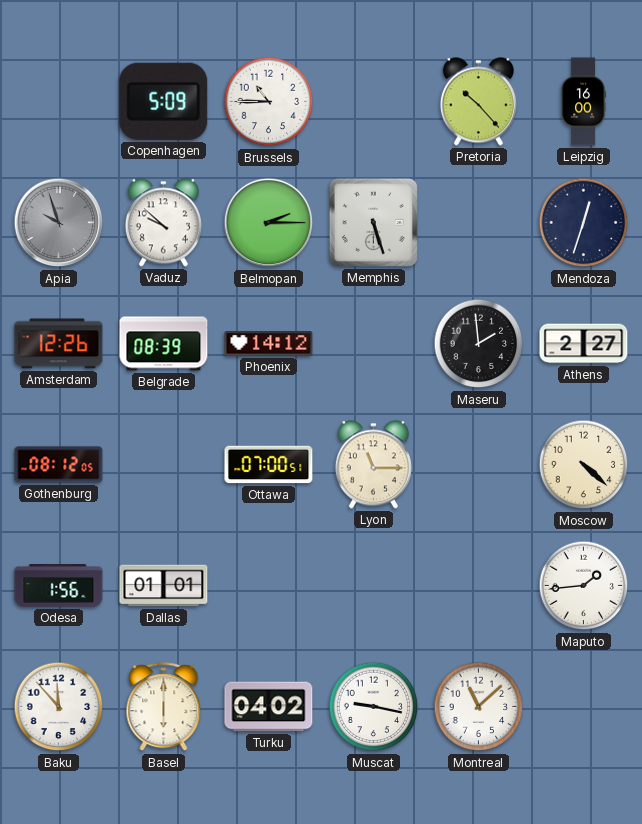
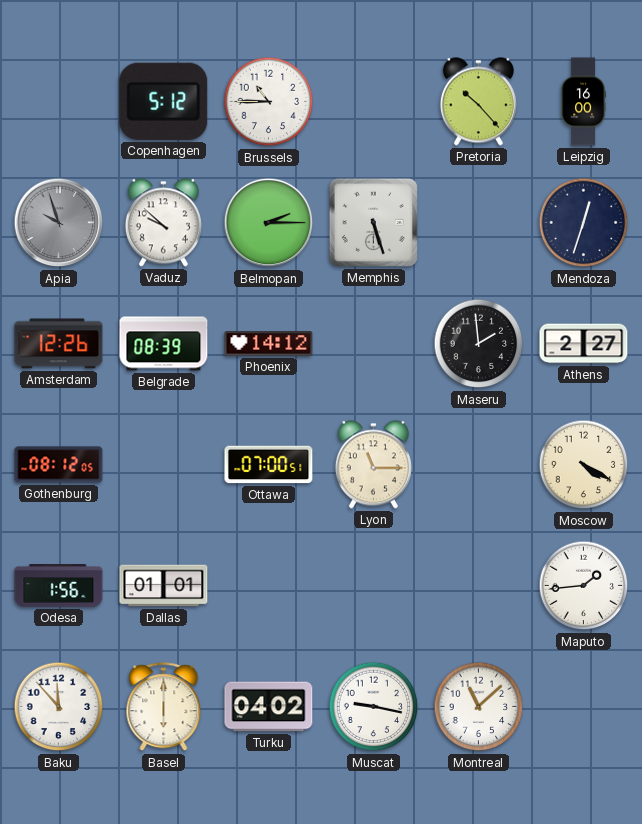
Copenhagen: 5:09 -> 5:12 (164, 101)
Moscow: 4:22 -> 4:20 (584, 465)
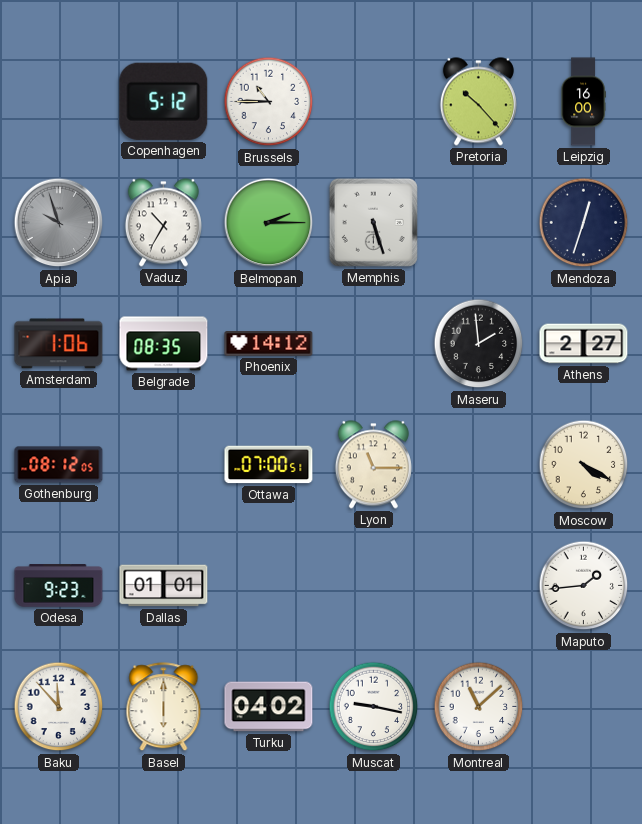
Vaduz: 9:52 -> 10:35 (163, 223)
Amsterdam: 12:26 -> 1:06 (59, 344)
Belgrade: 08:39 -> 08:35 (164, 344)
Odesa: 1:56 -> 9:23 (59, 586)
